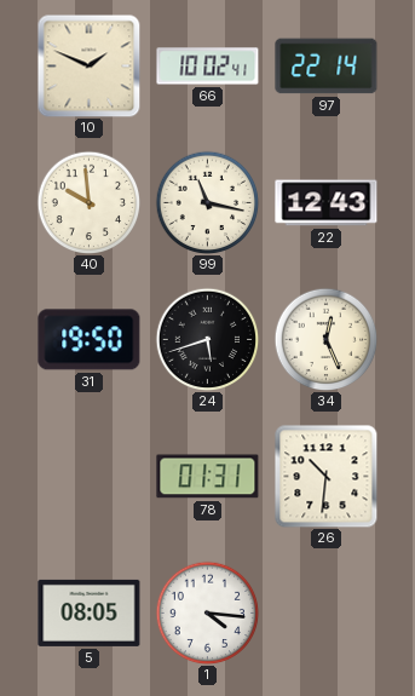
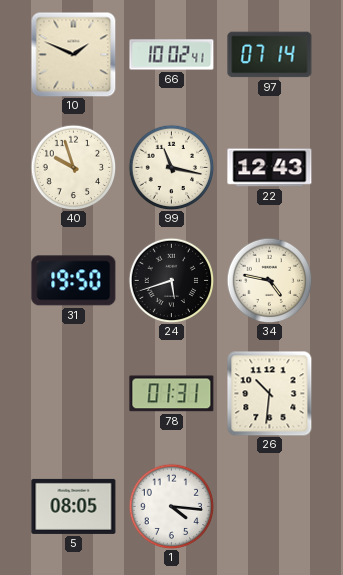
97: 22:14 -> 07:14 (270, 55)
40: 9:59 -> 9:57 (73, 167)
34: 12:26 -> 4:47 (269, 280)
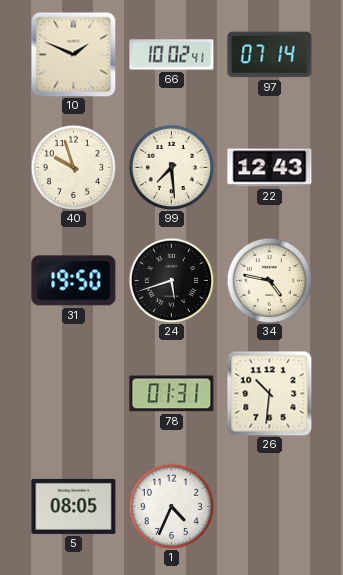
99: 11:17 -> 7:29 (171, 167)
1: 4:16 -> 4:34 (171, 506)
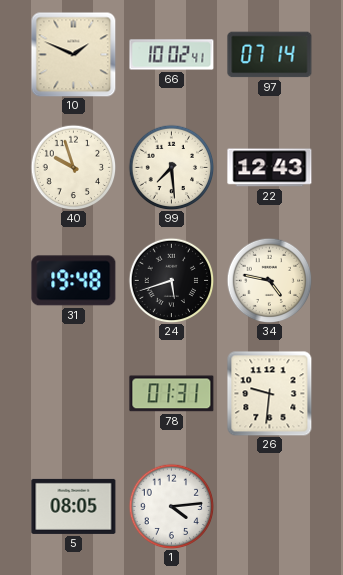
31: 19:50 -> 19:48 (74, 281)
26: 10:31 -> 9:31 (270, 394)
1: 4:34 -> 4:14 (171, 506)
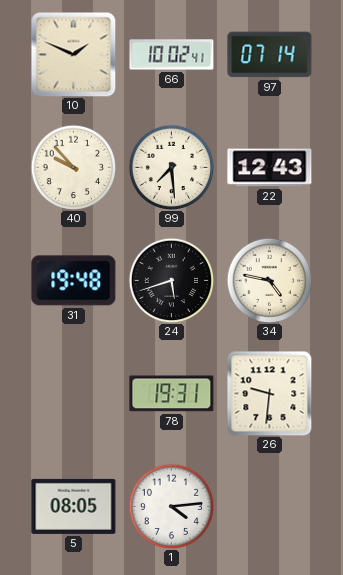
40: 9:57 -> 9:53 (73, 167)
78: 01:31 -> 19:31 (172, 394)
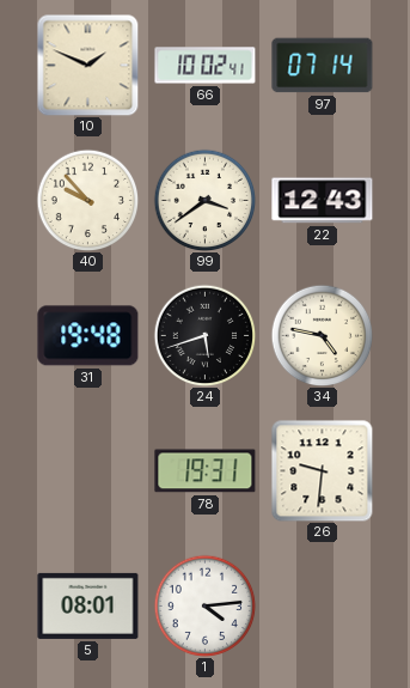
99: 7:29 -> 3:39 (204, 200)
5: 08:05 -> 08:01 (88, 605)
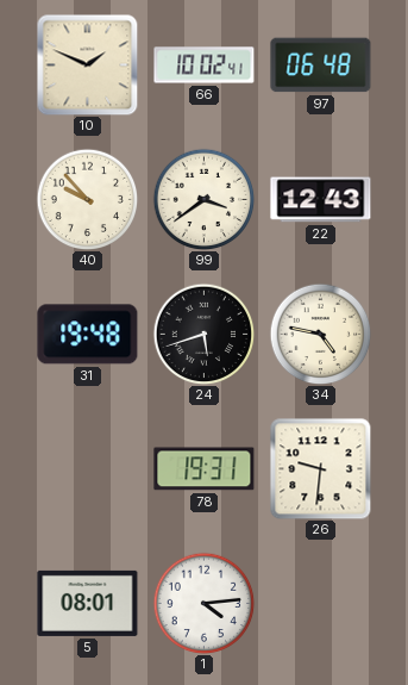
97: 07:14 -> 06:48 (321, 66)
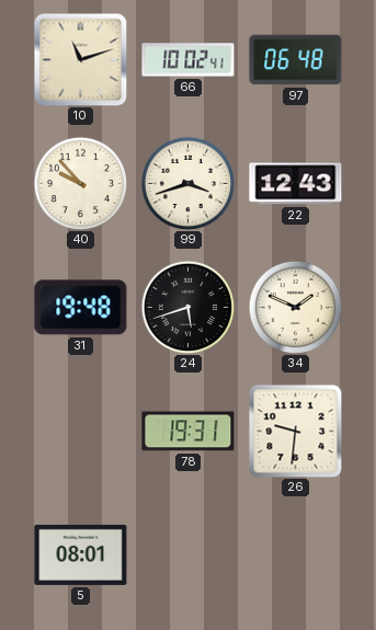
10: 1:49 -> 11:12 (80, 59)
99: 3:39 -> 3:42 (187, 183)
34: 4:47 -> 1:49 (295, 307)
1: 4:14 -> none (203, 603)
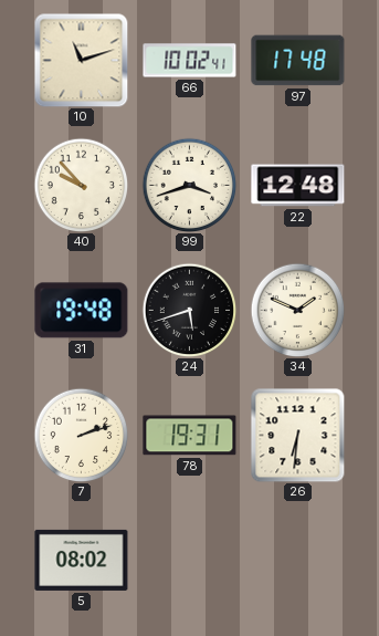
97: 06:48 -> 17:48 (298, 61)
22: 12:43 -> 12:48 (298, 186)
7: none -> 2:12 (81, 435)
26: 9:31 -> 6:31 (298, 436)
5: 08:01 -> 08:02 (82, 560)
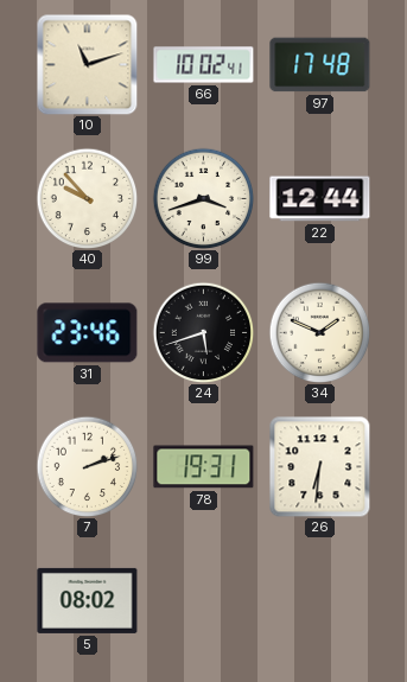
22: 12:48 -> 12:44 (320, 199)
31: 19:48 -> 23:46 (88, 333)
